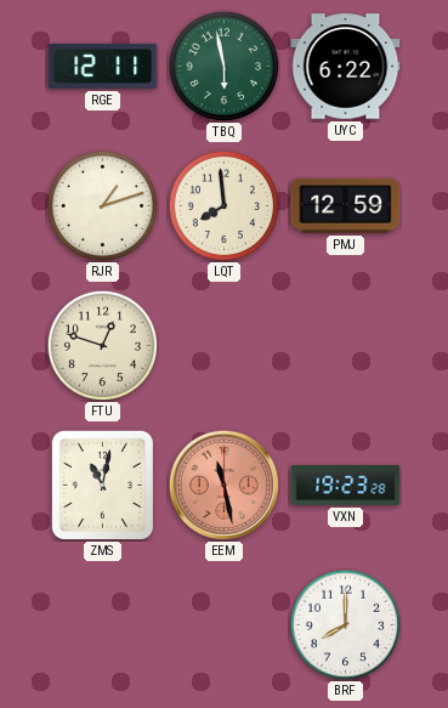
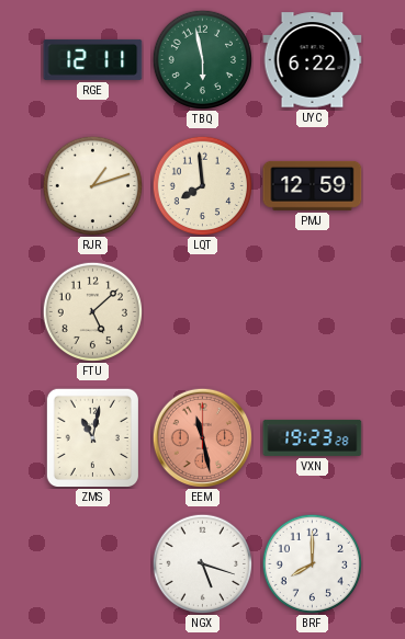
FTU: 12:48 -> 5:08 (92, 311)
NGX: none -> 5:18 (202, 563)
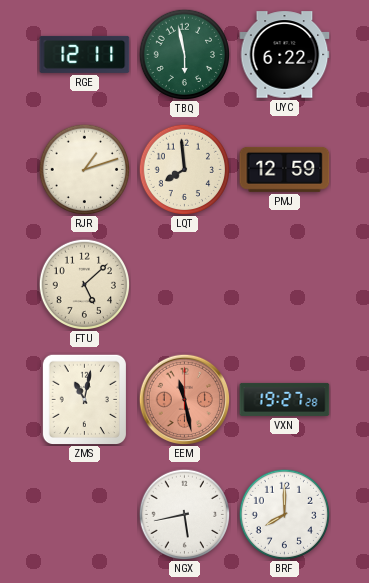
VXN: 19:23 -> 19:27 (285, 399)
NGX: 5:18 -> 5:43 (184, 514)
